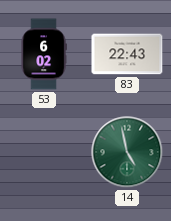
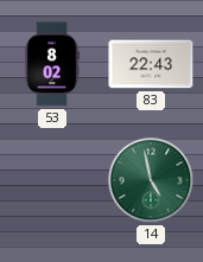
53: 6:02 -> 8:02 (52, 64)
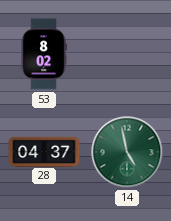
83: 22:43 -> none (151, 64)
28: none -> 04:37 (44, 151)
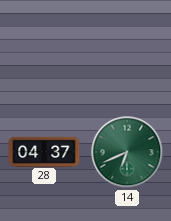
53: 8:02 -> none (44, 54)
14: 4:58 -> 6:41 (127, 152)
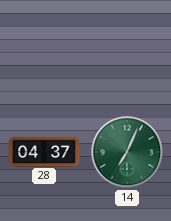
14: 6:41 -> 7:04 (127, 152)
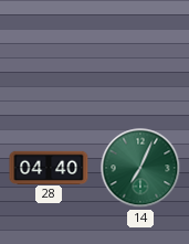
28: 04:37 -> 04:40 (49, 167)
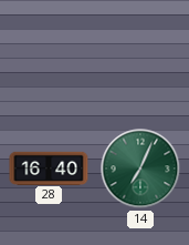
28: 04:40 -> 16:40 (49, 167)
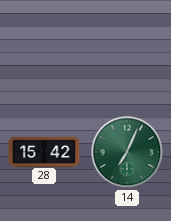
28: 16:40 -> 15:42 (44, 151)
